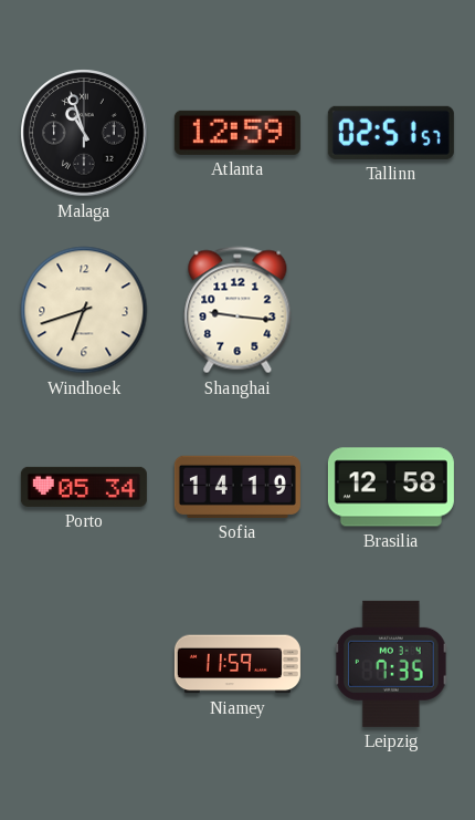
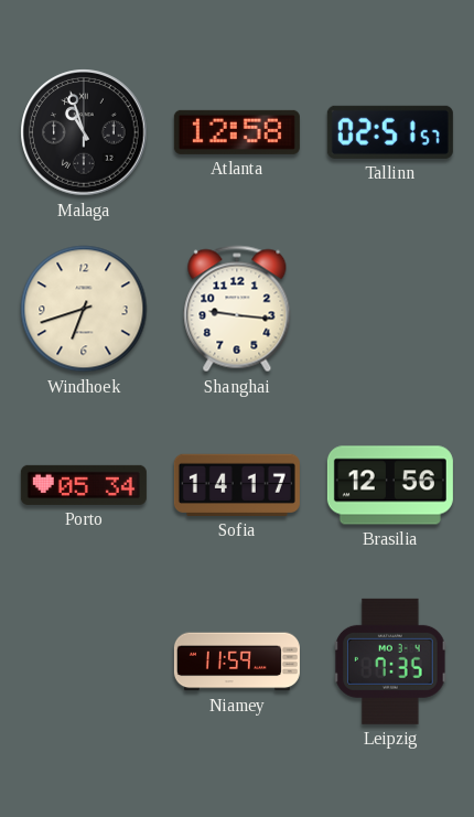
Atlanta: 12:59 -> 12:58 (237, 132)
Sofia: 14:19 -> 14:17 (237, 485)
Brasilia: 12:58 -> 12:56 (390, 485)
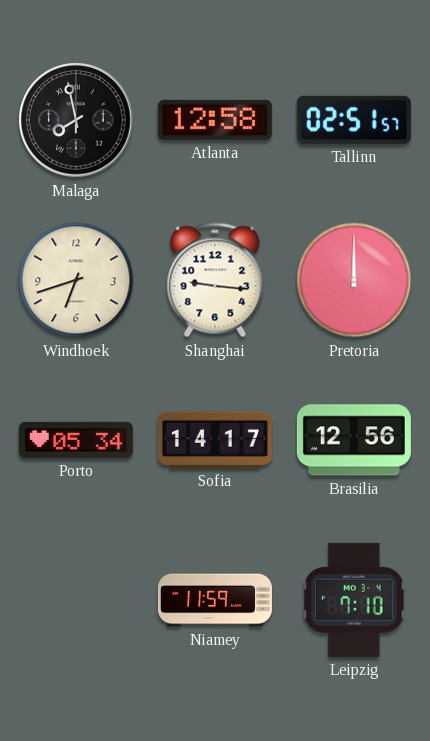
Malaga: 10:57 -> 7:58 (76, 120)
Pretoria: none -> 12:00 (354, 280)
Leipzig: 7:35 -> 7:10 (354, 600)
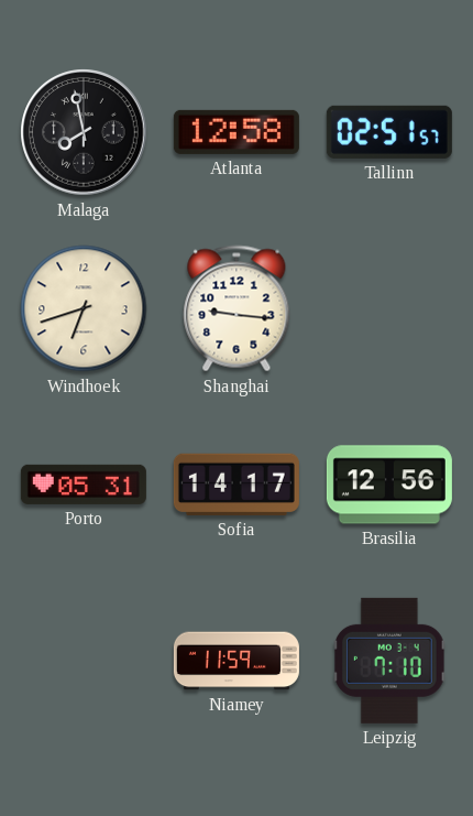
Pretoria: 12:00 -> none (354, 280)
Porto: 05:34 -> 05:31 (84, 485)
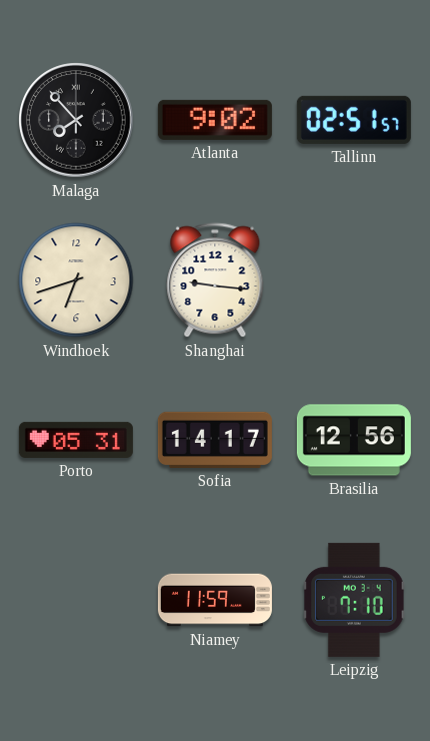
Malaga: 7:58 -> 7:53 (76, 120)
Atlanta: 12:58 -> 9:02 (215, 120)
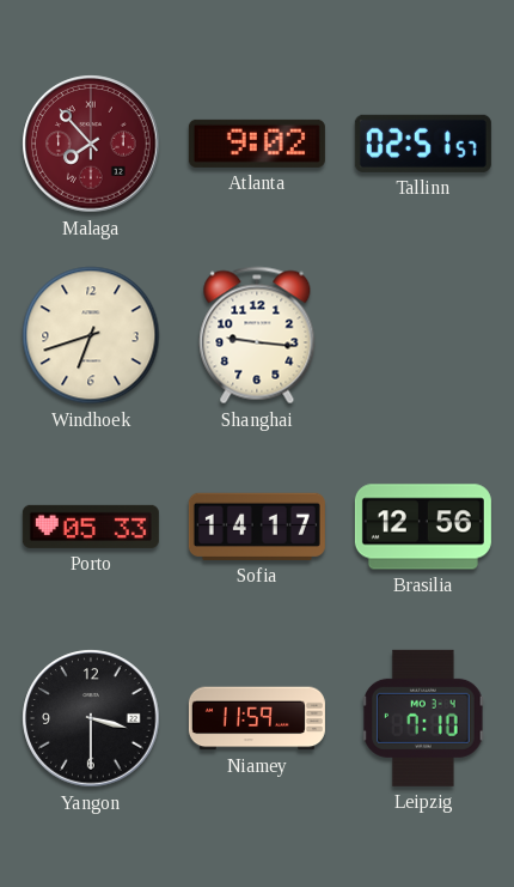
Malaga dial: black -> burgundy (91, 144)
Porto: 05:31 -> 05:33 (91, 527)
Yangon: none -> 3:30 (91, 718)
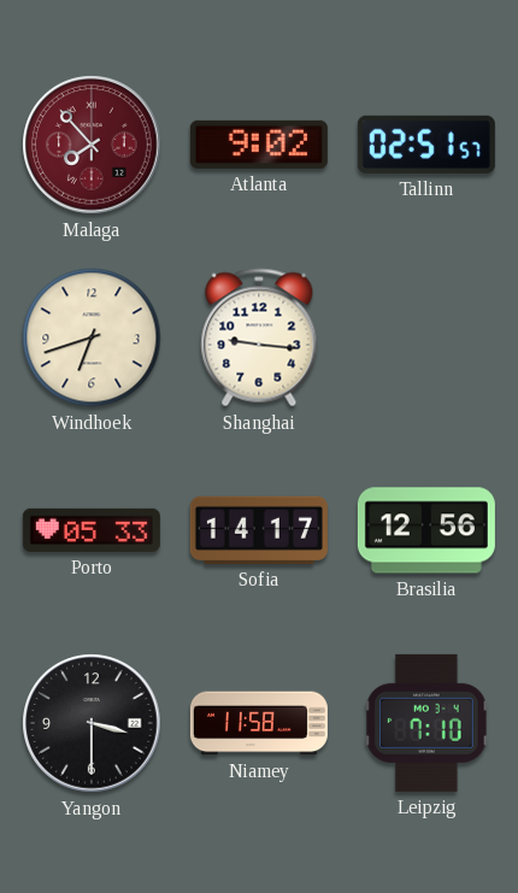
Niamey: 11:59 -> 11:58 (259, 723)
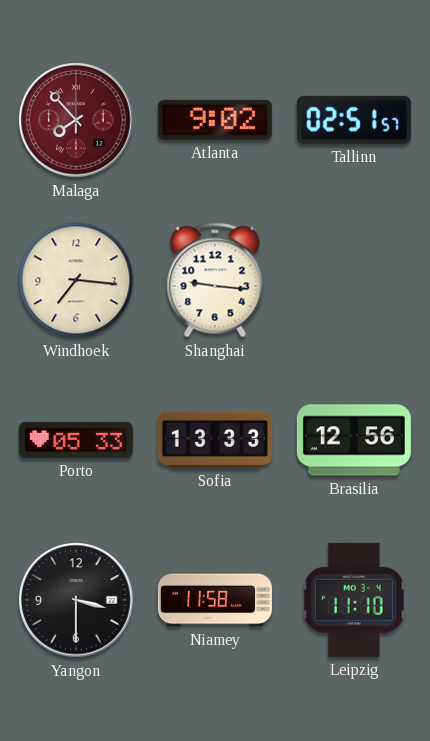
Windhoek: 6:42 -> 7:16 (76, 280)
Sofia: 14:17 -> 13:33 (215, 440)
Leipzig: 7:10 -> 11:10 (354, 600)
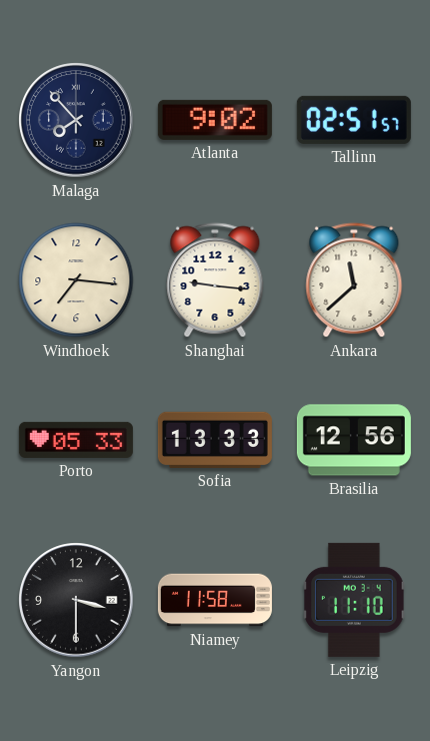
Malaga dial: burgundy -> navy (76, 120)
Ankara: none -> 11:38 (354, 280)
